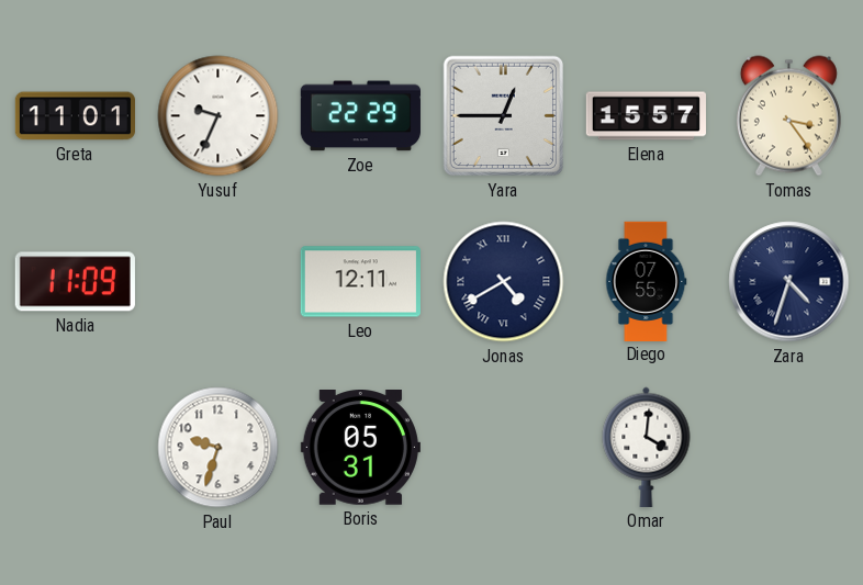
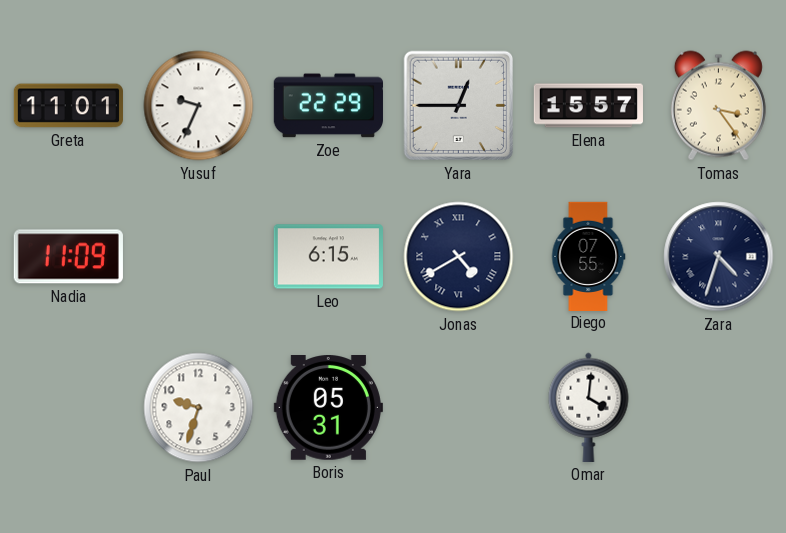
Leo: 12:11 -> 6:15 (328, 257)
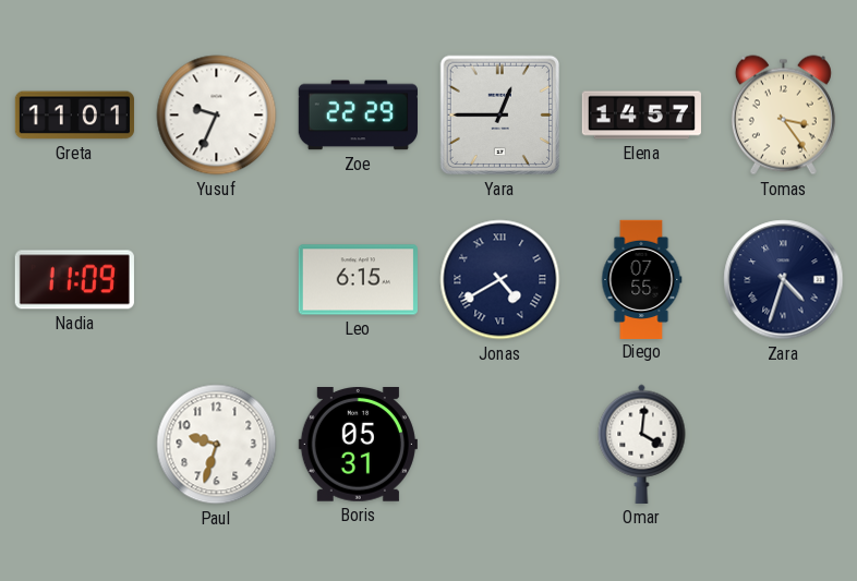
Elena: 15:57 -> 14:57 (641, 116)
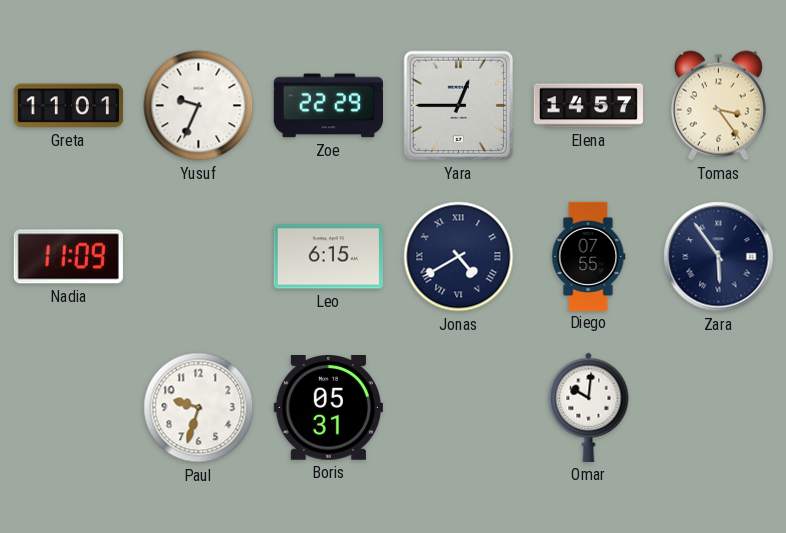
Zara: 4:33 -> 5:54 (719, 257)
Omar: 4:01 -> 10:01 (589, 407)
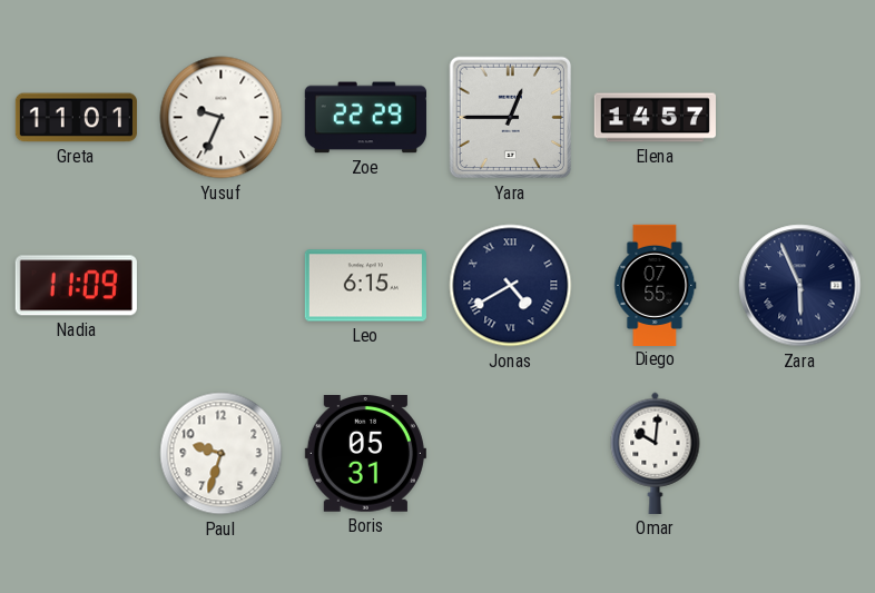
Tomas: 3:24 -> none (718, 106)
Zara: 5:54 -> 5:56 (800, 286)
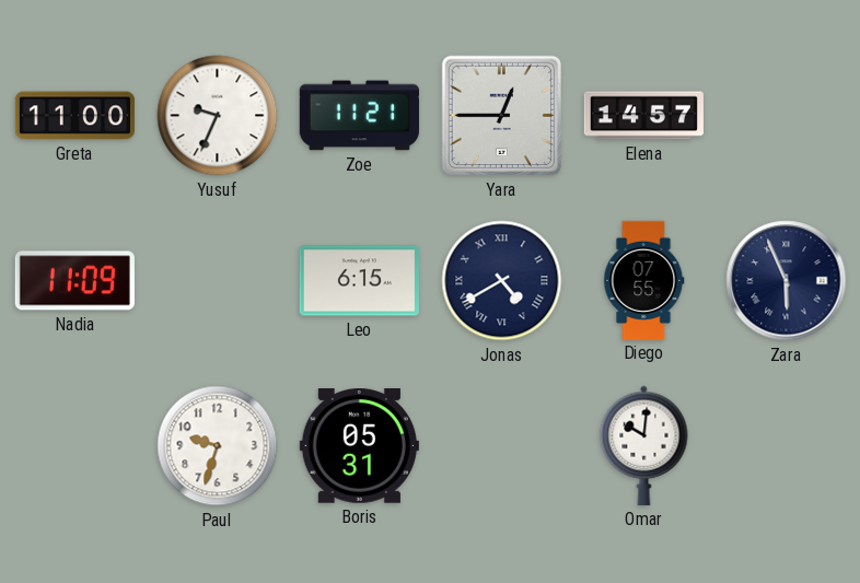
Greta: 11:01 -> 11:00 (74, 116)
Zoe: 22:29 -> 11:21 (359, 116)
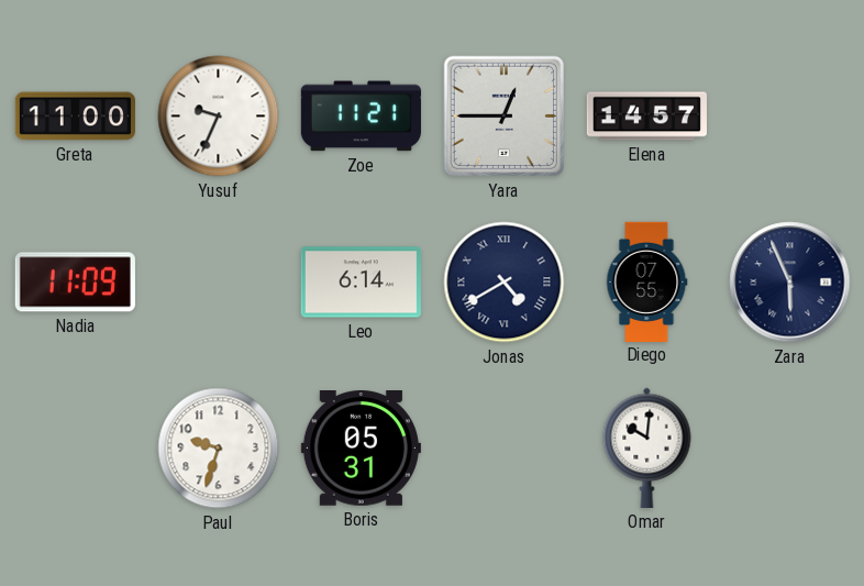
Leo: 6:15 -> 6:14 (361, 283)
